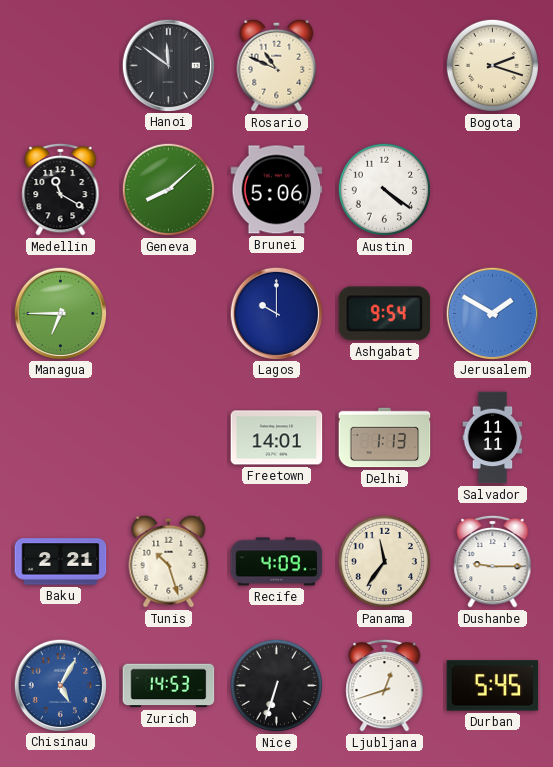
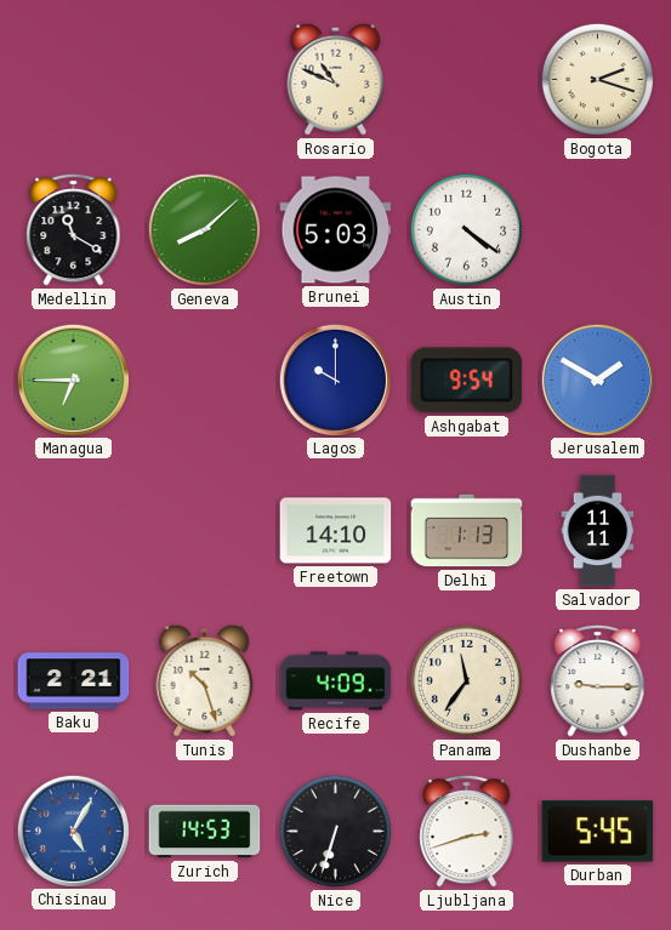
Hanoi: 11:51 -> none (168, 65)
Brunei: 5:06 -> 5:03 (336, 230)
Freetown: 14:01 -> 14:10 (336, 531)
Ljubljana: 12:42 -> 2:42 (467, 831)
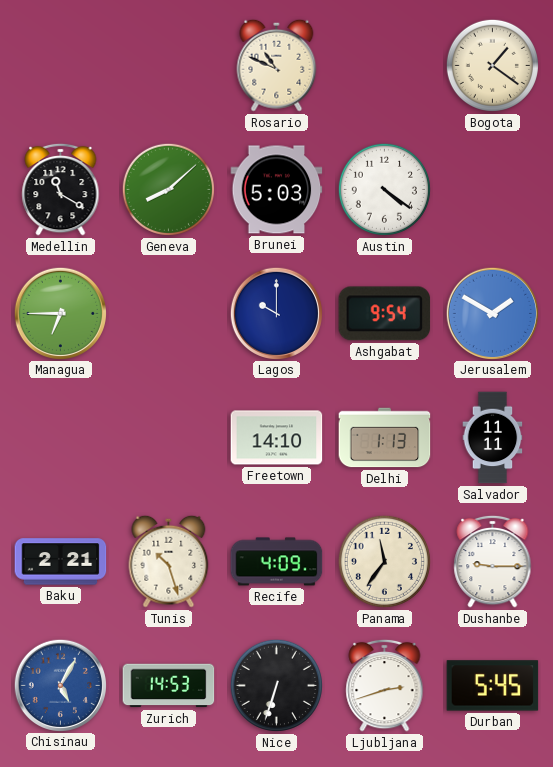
Bogota: 2:18 -> 1:21 (492, 65)
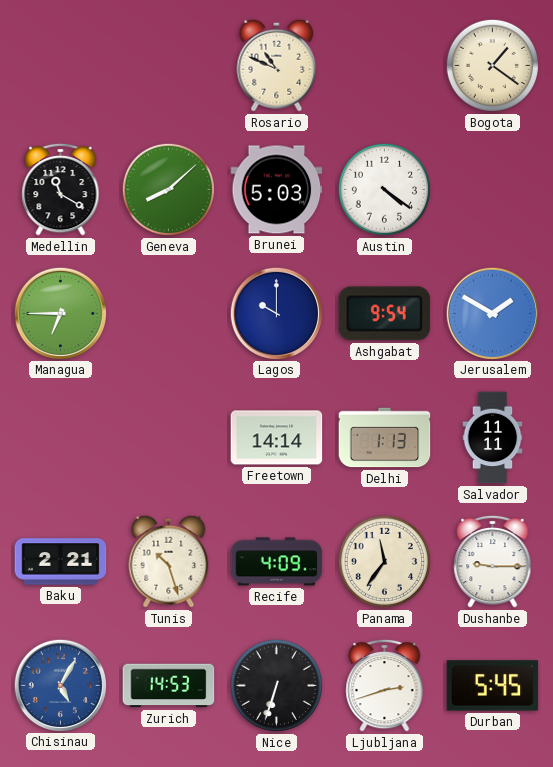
Freetown: 14:10 -> 14:14 (277, 438)
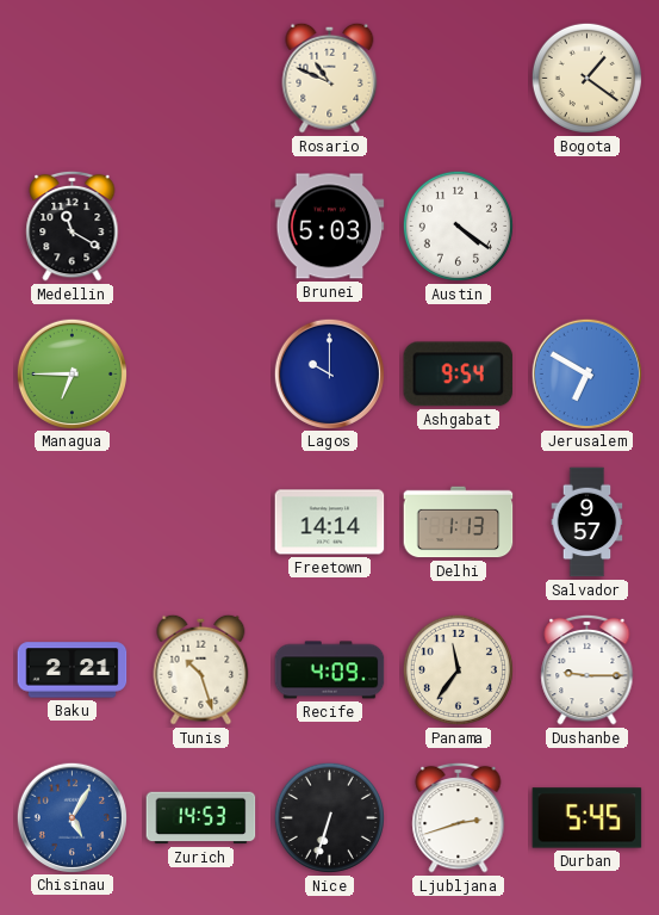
Geneva: 8:08 -> none (168, 189)
Jerusalem: 1:50 -> 6:50 (586, 373)
Salvador: 11:11 -> 9:57 (587, 523)
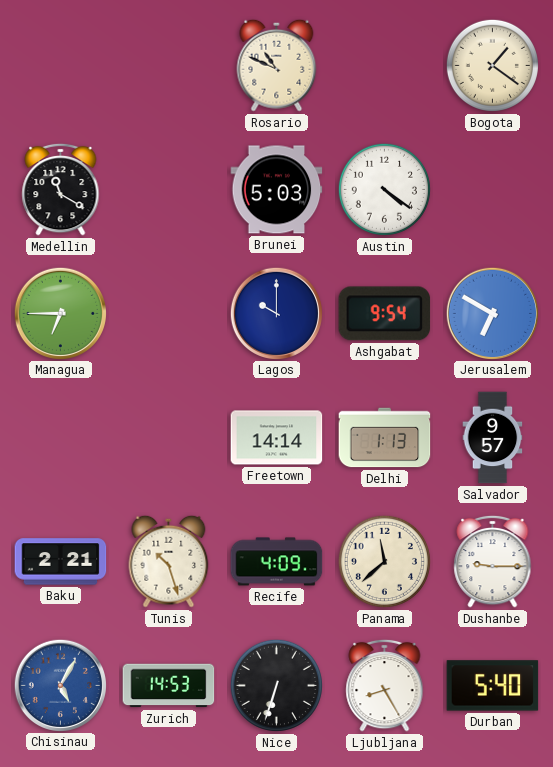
Panama: 11:36 -> 11:38 (384, 561)
Ljubljana: 2:42 -> 8:25 (385, 685)
Durban: 5:45 -> 5:40 (493, 686)
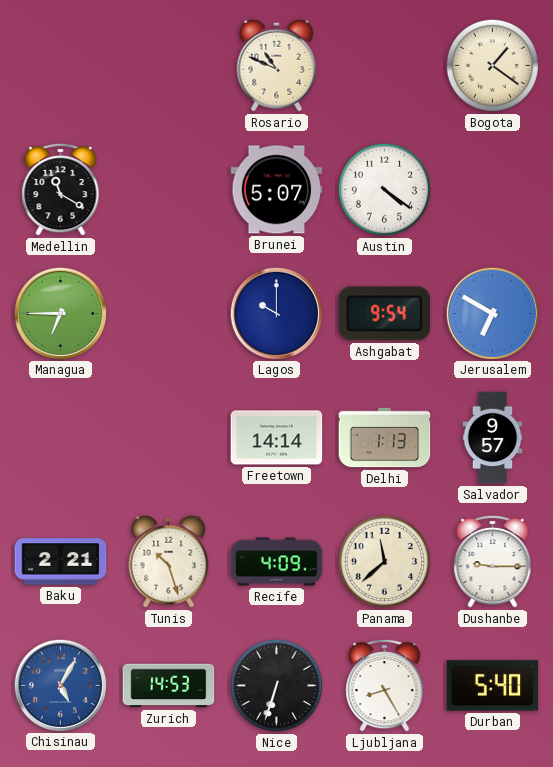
Brunei: 5:03 -> 5:07 (277, 190)
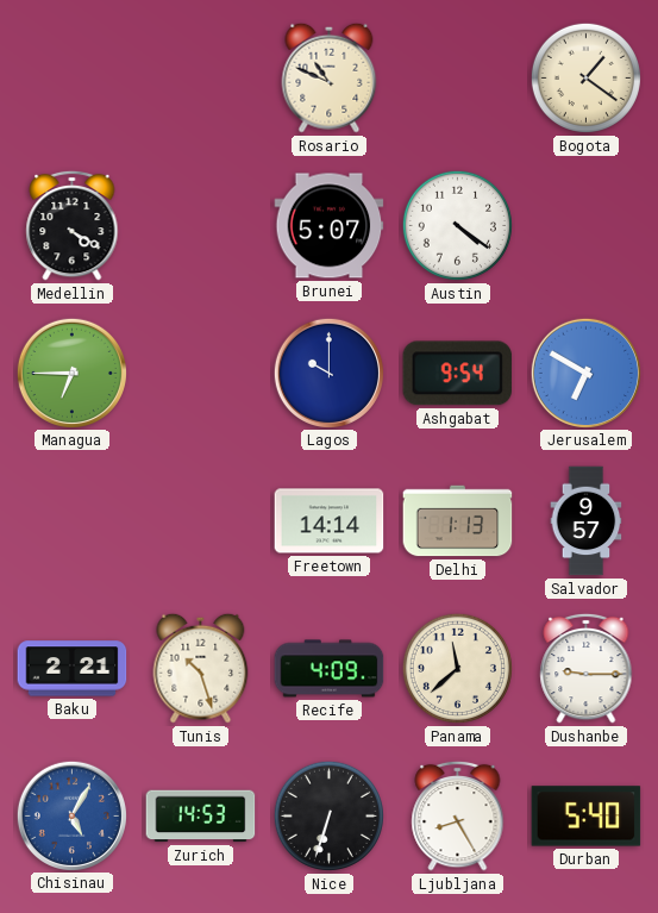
Medellin: 11:20 -> 4:20 (73, 225)
